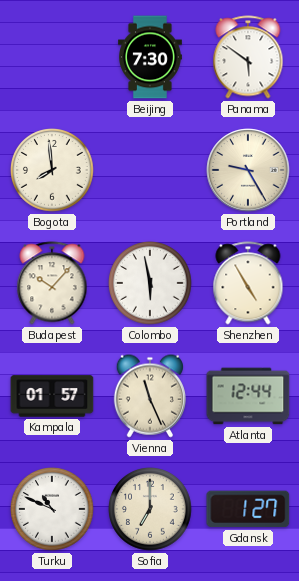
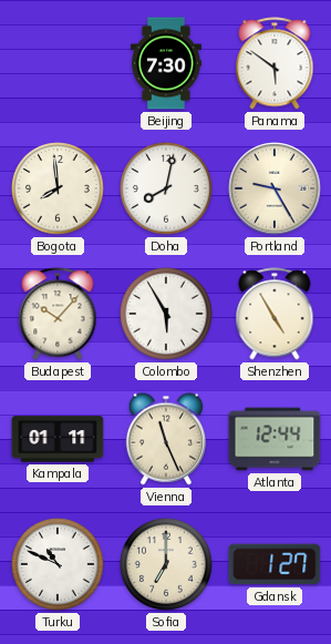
Doha: none -> 8:02 (167, 190)
Colombo: 5:58 -> 5:55 (167, 315)
Kampala: 01:57 -> 01:11 (58, 439)
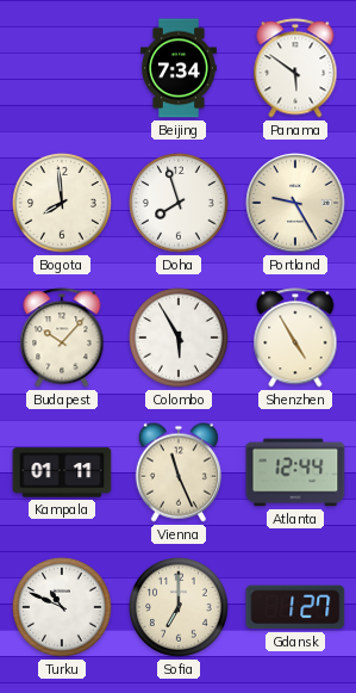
Beijing: 7:30 -> 7:34 (180, 68)
Doha: 8:02 -> 7:57 (180, 204)
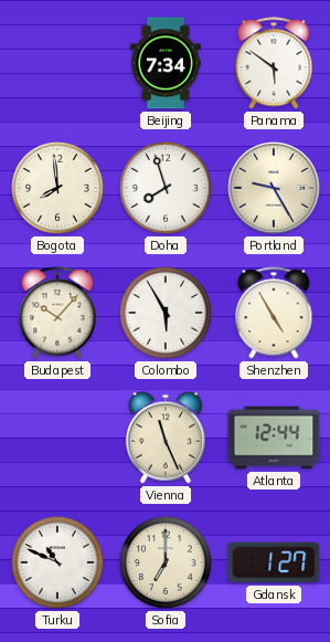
Kampala: 01:11 -> none (62, 472)
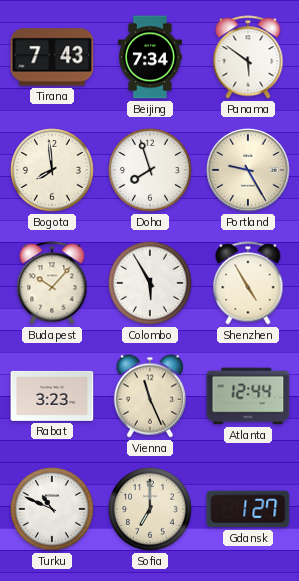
Tirana: none -> 7:43 (52, 57)
Rabat: none -> 3:23 (52, 396)
